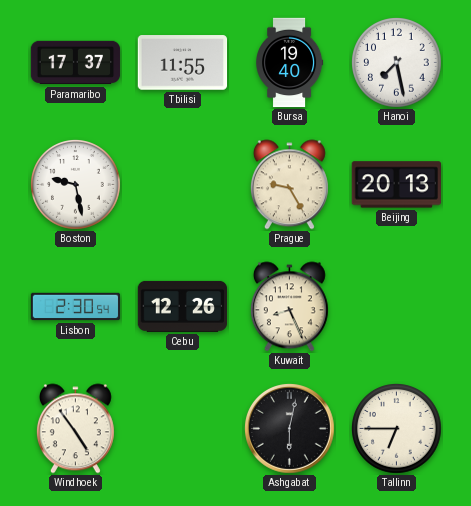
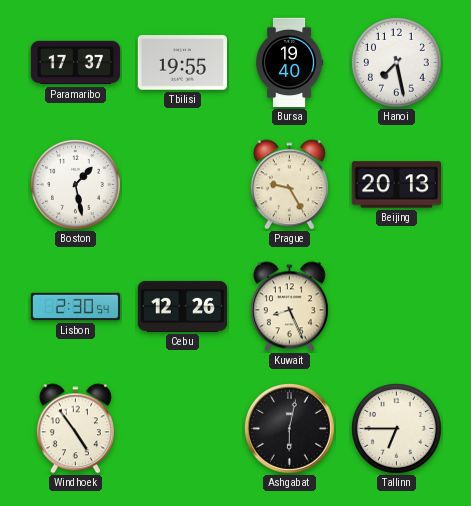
Tbilisi: 11:55 -> 19:55 (183, 63)
Boston: 9:28 -> 1:28 (76, 185)
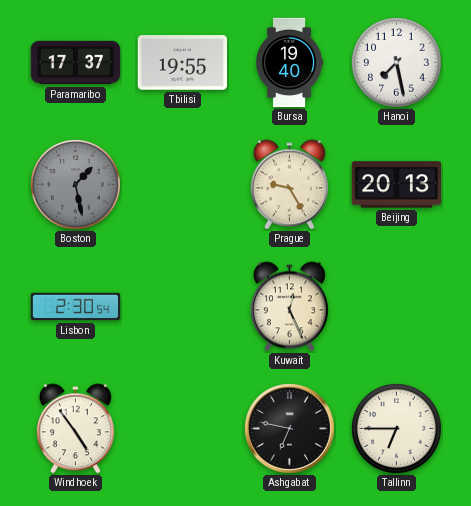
Boston dial: white -> grey (76, 185)
Cebu: 12:26 -> none (183, 306)
Kuwait: 8:26 -> 12:26 (289, 307)
Ashgabat: 6:02 -> 6:47 (290, 429)
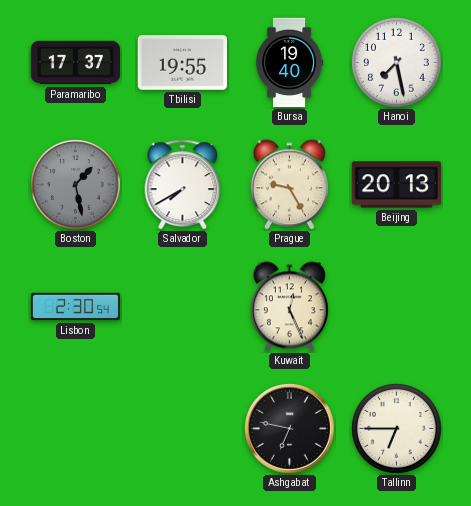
Salvador: none -> 7:40 (183, 185)
Windhoek: 4:54 -> none (75, 429)
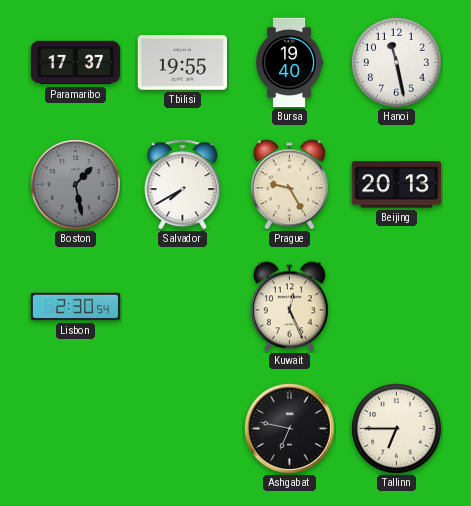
Hanoi: 7:28 -> 11:28 (397, 63)
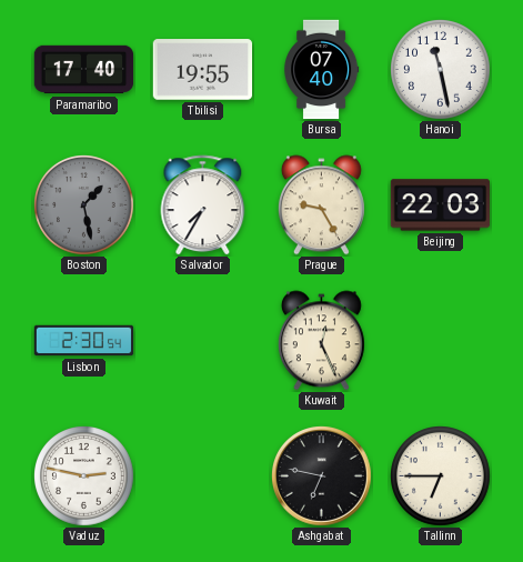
Paramaribo: 17:37 -> 17:40 (84, 70)
Bursa: 19:40 -> 07:40 (322, 70)
Salvador: 7:40 -> 7:35 (203, 205)
Beijing: 20:13 -> 22:03 (441, 205)
Vaduz: none -> 2:47 (84, 476)
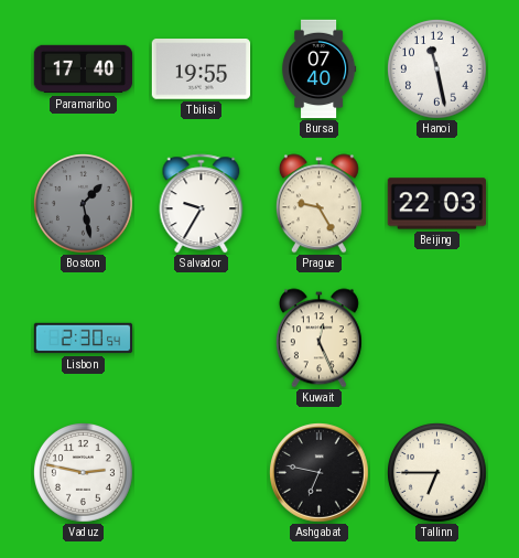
Salvador: 7:35 -> 9:35 (202, 204)
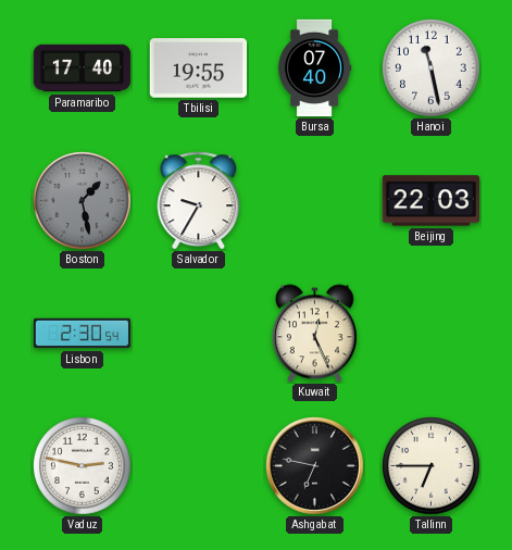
Prague: 9:25 -> none (318, 204)
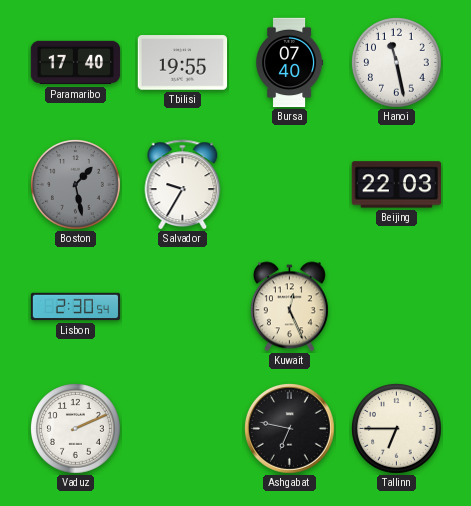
Vaduz: 2:47 -> 2:11 (76, 429)
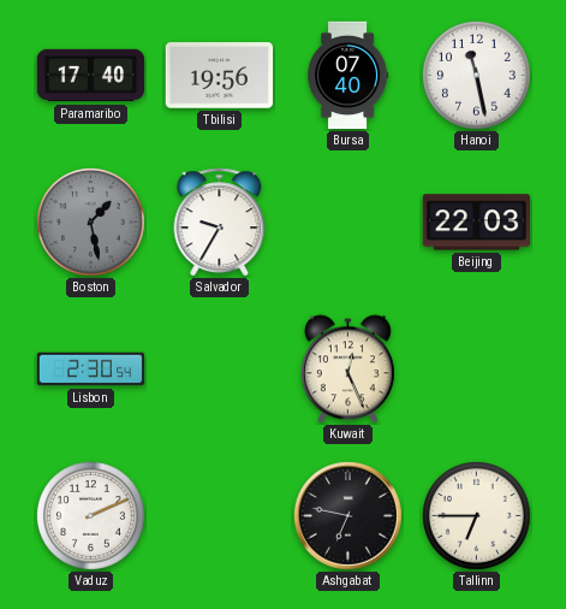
Tbilisi: 19:55 -> 19:56 (220, 76)
